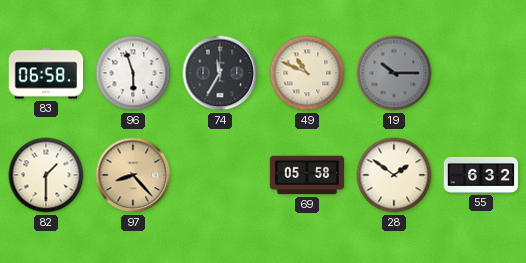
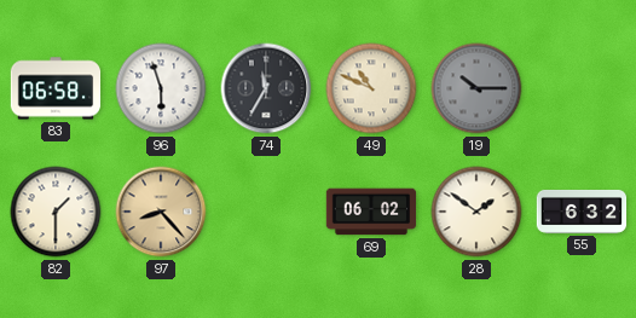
69: 05:58 -> 06:02 (371, 212)
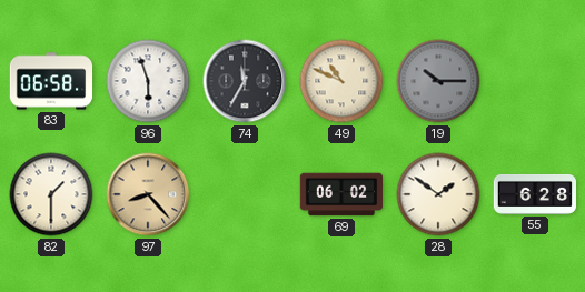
55: 6:32 -> 6:28 (535, 194)
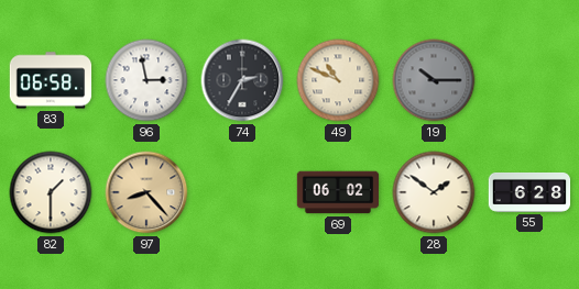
96: 5:57 -> 2:58 (146, 80)
74: 11:35 -> 2:35 (242, 80)
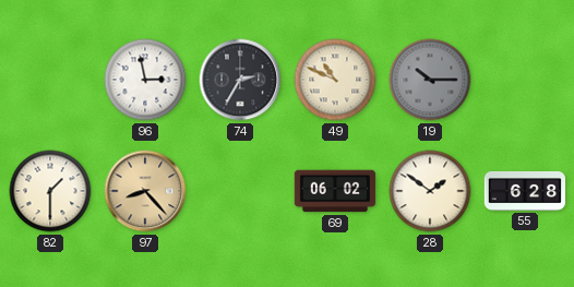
83: 06:58 -> none (51, 80)
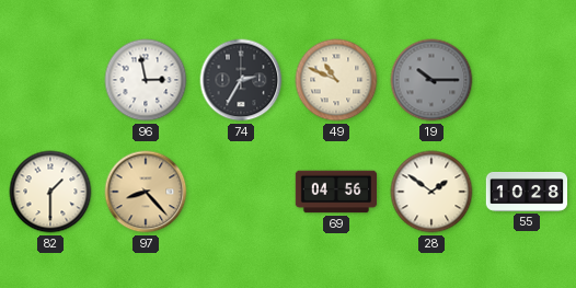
69: 06:02 -> 04:56 (336, 192)
55: 6:28 -> 10:28 (527, 192)
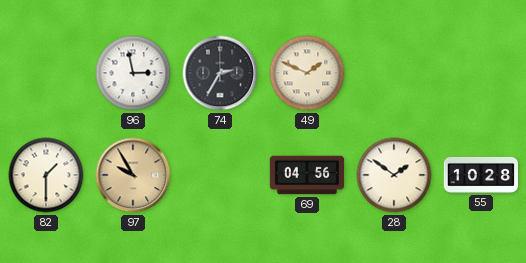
49: 10:49 -> 1:49 (307, 73)
19: 10:15 -> none (431, 80)
97: 8:23 -> 9:55 (133, 175)
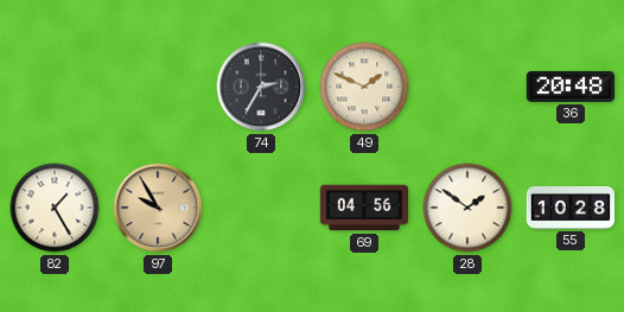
96: 2:58 -> none (133, 73)
36: none -> 20:48 (569, 87)
82: 1:30 -> 1:25 (55, 208)
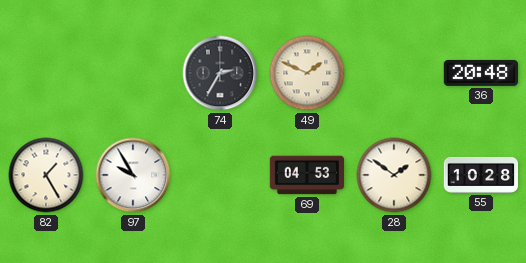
97 dial: champagne -> white (133, 175)
69: 04:56 -> 04:53 (307, 175)
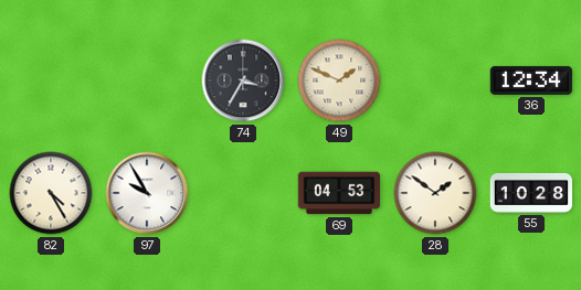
74: 2:35 -> 3:35 (243, 80)
36: 20:48 -> 12:34 (530, 80)
82: 1:25 -> 4:25 (51, 193)
